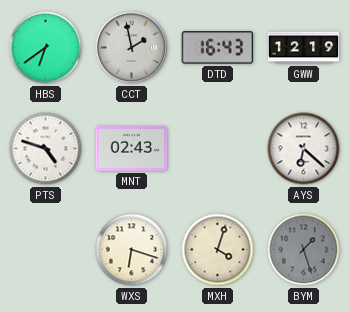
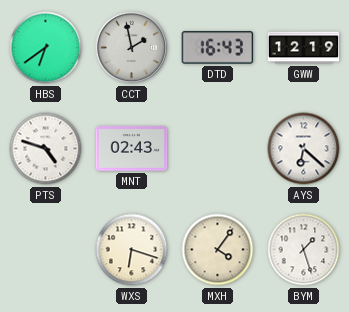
MXH: 4:03 -> 4:06 (218, 250)
BYM dial: grey -> white (304, 250)
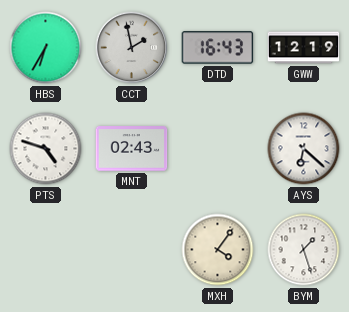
HBS: 6:39 -> 6:35 (46, 48)
WXS: 6:18 -> none (132, 250)
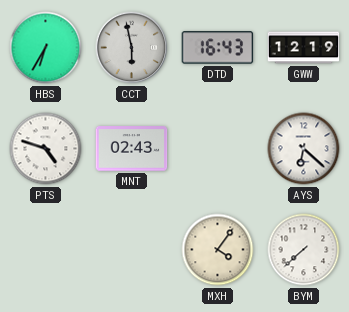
CCT: 1:58 -> 5:58 (132, 48)
BYM: 1:27 -> 7:38 (304, 250)
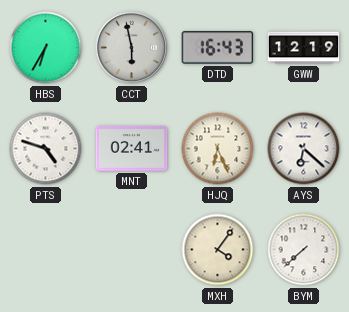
MNT: 02:43 -> 02:41 (132, 149)
HJQ: none -> 6:26 (218, 149)
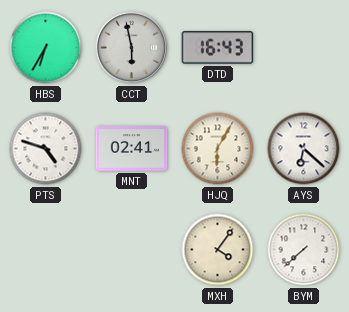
GWW: 12:19 -> none (304, 48)
HJQ: 6:26 -> 6:05 (218, 149)
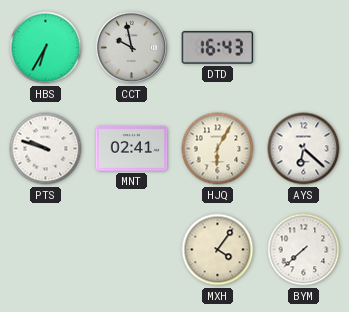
CCT: 5:58 -> 9:58 (132, 48)
PTS: 4:48 -> 9:48 (46, 149)
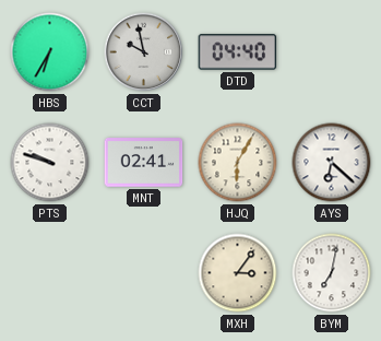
DTD: 16:43 -> 04:40 (238, 52)
MXH: 4:06 -> 3:06 (238, 273)
BYM: 7:38 -> 7:02 (332, 273)
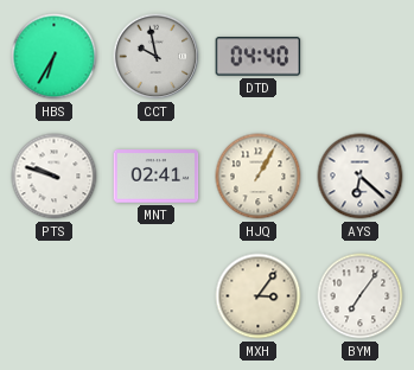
HJQ: 6:05 -> 1:05 (259, 177)
BYM: 7:02 -> 7:06 (361, 296)
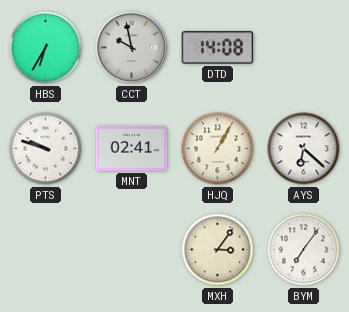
DTD: 04:40 -> 14:08 (218, 48)
